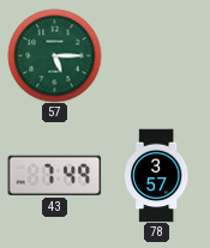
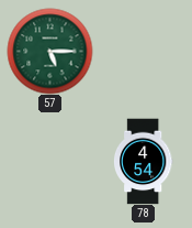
43: 7:49 -> none (54, 175)
78: 3:57 -> 4:54 (143, 161)
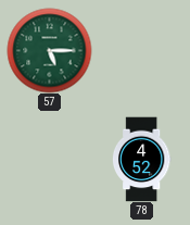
78: 4:54 -> 4:52 (141, 159)
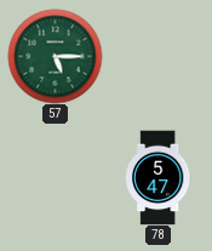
78: 4:52 -> 5:47 (157, 177)
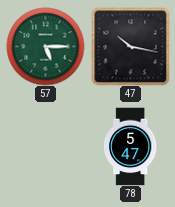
47: none -> 10:17 (130, 46)
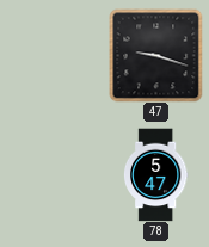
57: 5:15 -> none (45, 46)
47: 10:17 -> 9:18 (155, 55)
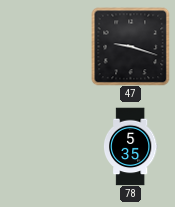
78: 5:47 -> 5:35 (130, 146)
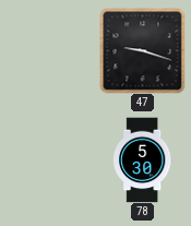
78: 5:35 -> 5:30 (142, 159)
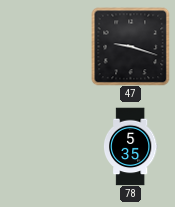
78: 5:30 -> 5:35 (130, 146)
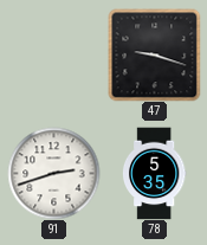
91: none -> 2:42 (53, 173)
